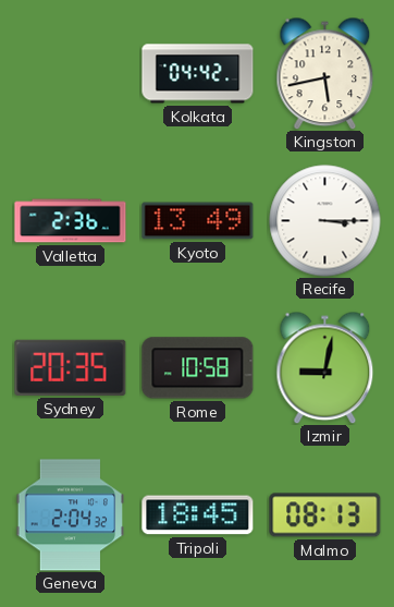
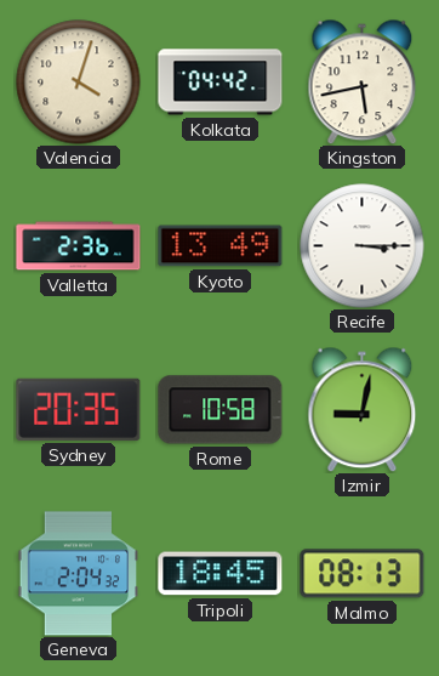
Valencia: none -> 4:03 (79, 83)
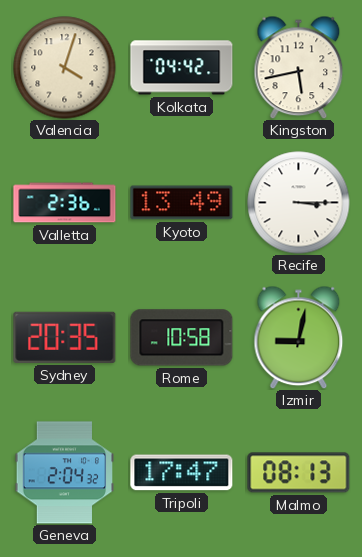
Tripoli: 18:45 -> 17:47 (182, 473)
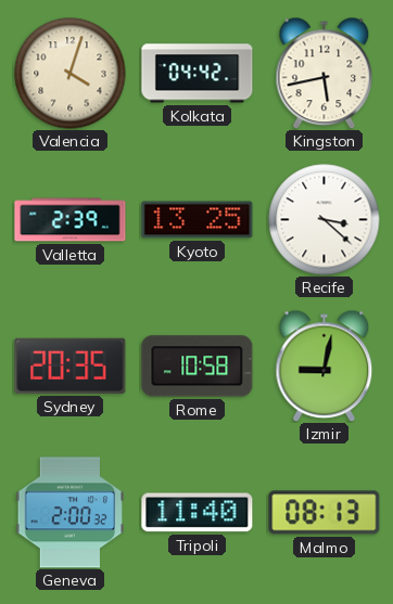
Valletta: 2:36 -> 2:39 (71, 220)
Kyoto: 13:49 -> 13:25 (198, 220)
Recife: 3:15 -> 3:22 (325, 220)
Geneva: 2:04 -> 2:00 (71, 513)
Tripoli: 17:47 -> 11:40 (198, 513)
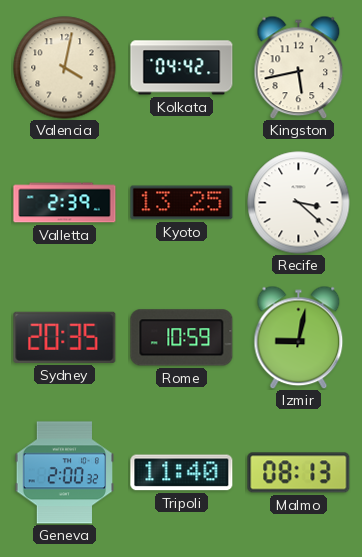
Valencia: 4:03 -> 4:02 (65, 68)
Rome: 10:58 -> 10:59 (182, 338)
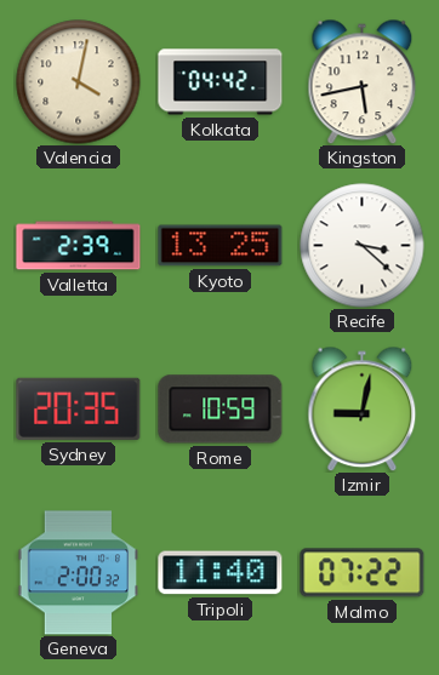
Malmo: 08:13 -> 07:22 (363, 573)
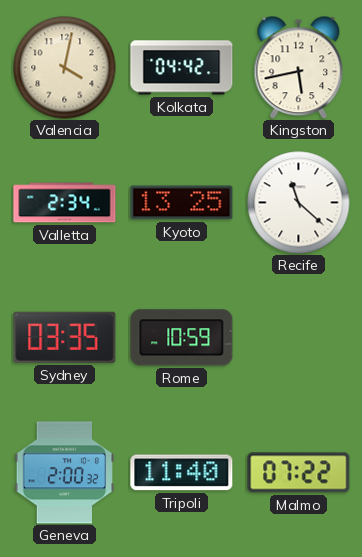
Valletta: 2:39 -> 2:34 (65, 203)
Recife: 3:22 -> 11:22 (299, 203)
Sydney: 20:35 -> 03:35 (65, 337)
Izmir: 9:02 -> none (363, 408)
